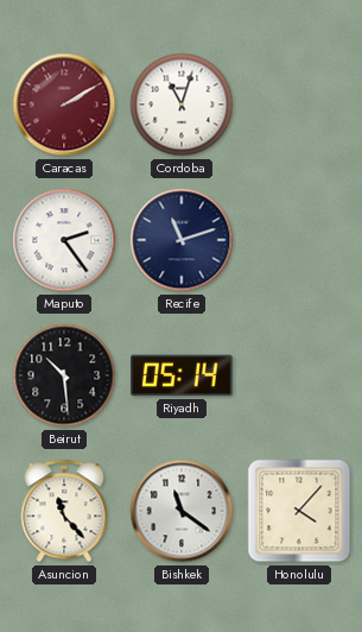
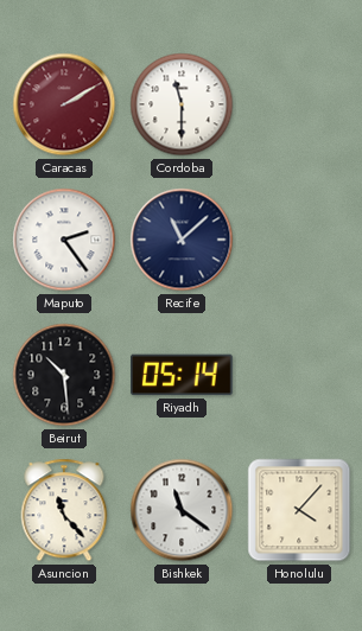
Cordoba: 11:03 -> 11:30 (182, 104)
Recife: 11:12 -> 11:08 (182, 240)
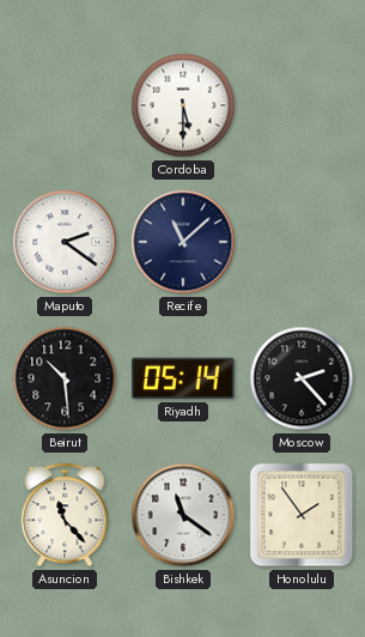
Caracas: 2:10 -> none (64, 104)
Cordoba: 11:30 -> 5:30 (183, 105)
Maputo: 2:24 -> 2:21 (65, 242)
Moscow: none -> 2:23 (302, 378)
Honolulu: 4:07 -> 1:54 (302, 515)
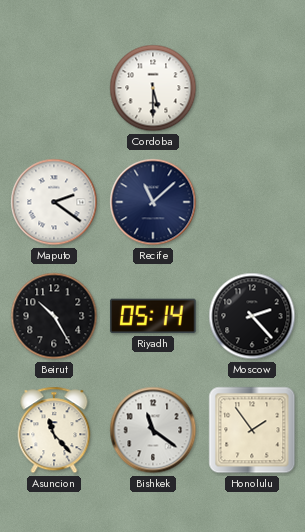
Beirut: 10:29 -> 10:25 (54, 316)
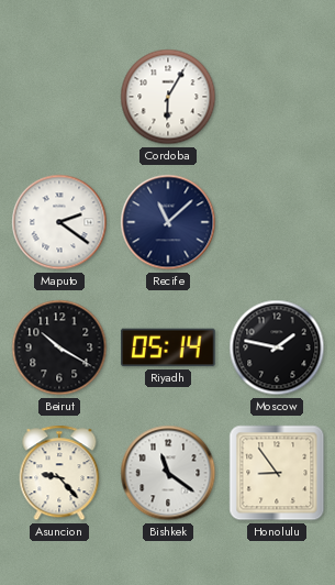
Cordoba: 5:30 -> 6:05 (168, 97)
Beirut: 10:25 -> 10:20 (59, 347)
Moscow: 2:23 -> 1:47 (277, 347)
Asuncion: 11:23 -> 9:23 (59, 473)
Honolulu: 1:54 -> 8:54 (277, 473)
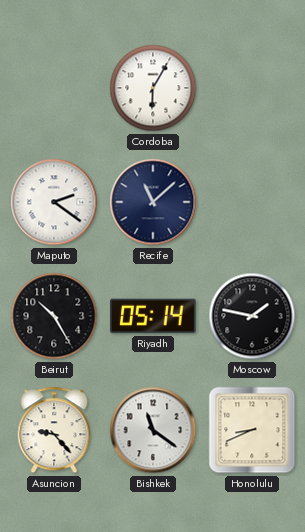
Beirut: 10:20 -> 10:25 (54, 316)
Honolulu: 8:54 -> 8:41 (252, 430)
